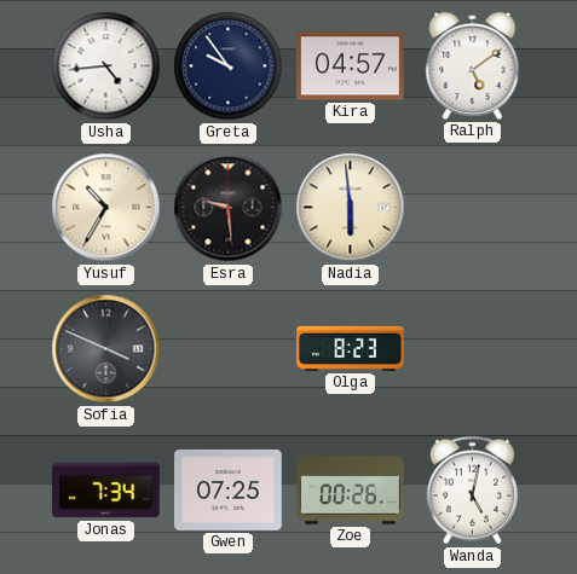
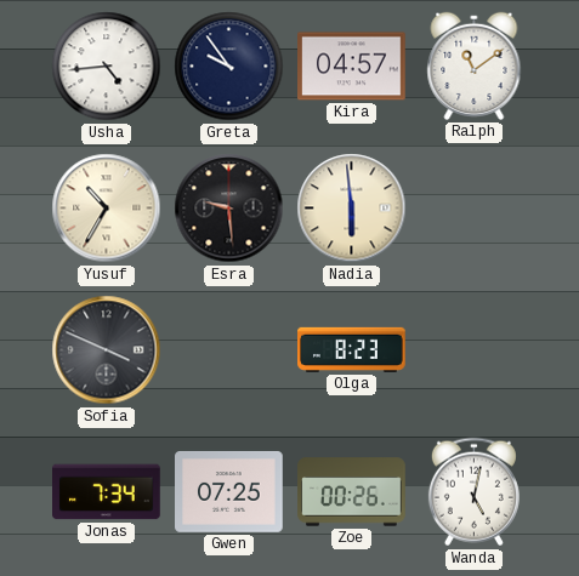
Ralph: 5:09 -> 11:09 (475, 65)
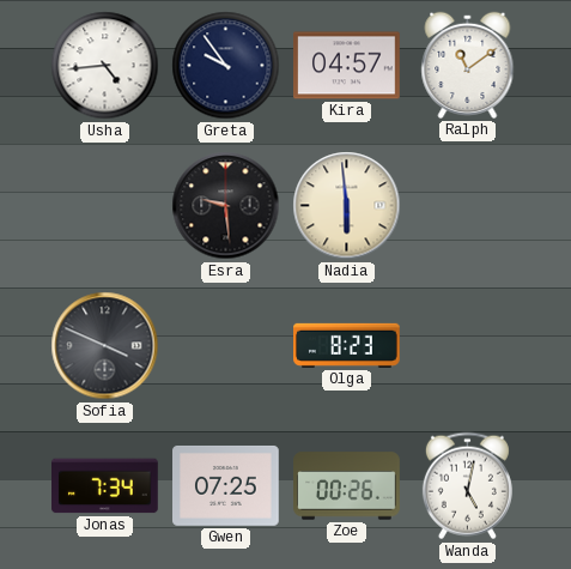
Yusuf: 10:35 -> none (107, 209)
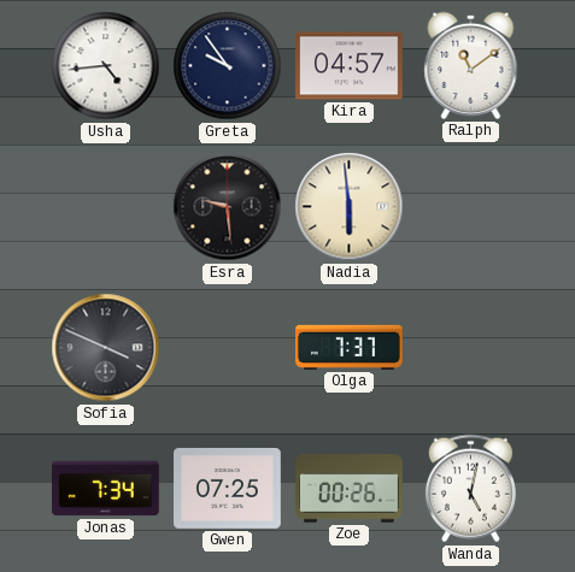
Olga: 8:23 -> 7:37 (350, 347)
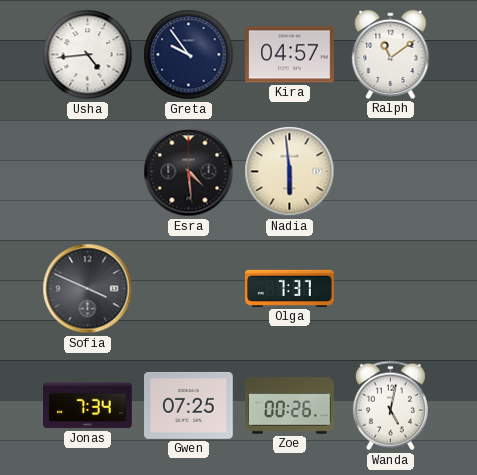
Esra: 9:29 -> 4:29 (189, 172)
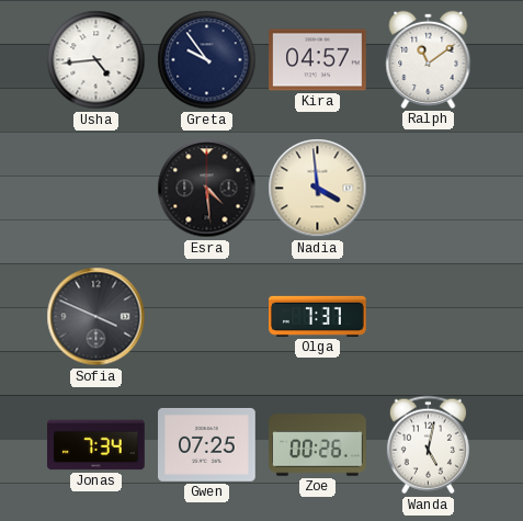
Nadia: 5:59 -> 3:59 (318, 189)
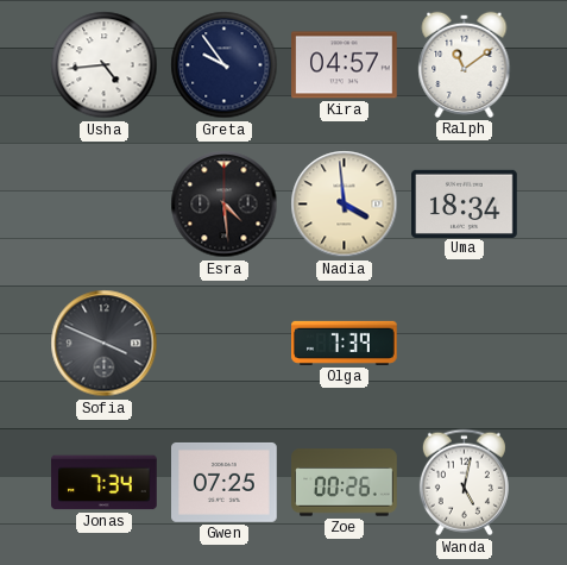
Uma: none -> 18:34 (465, 203)
Olga: 7:37 -> 7:39 (345, 343)
